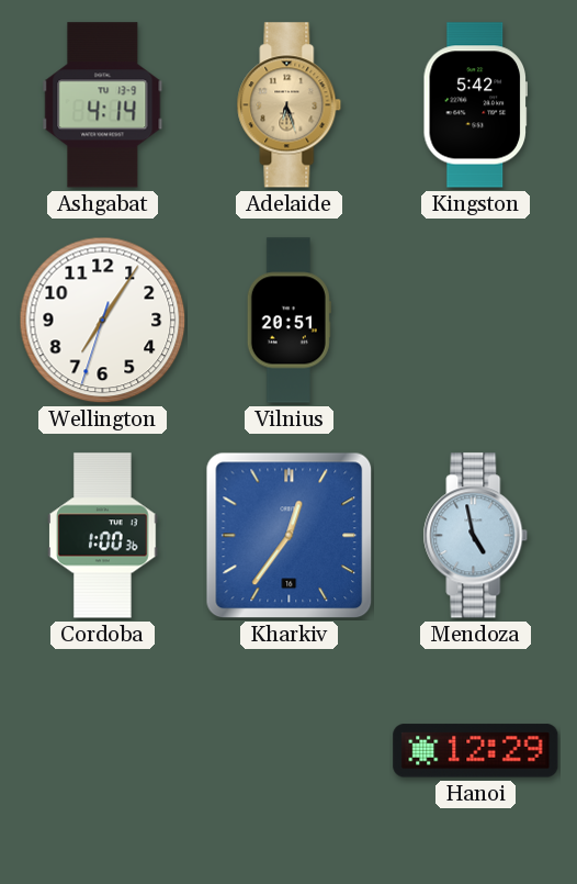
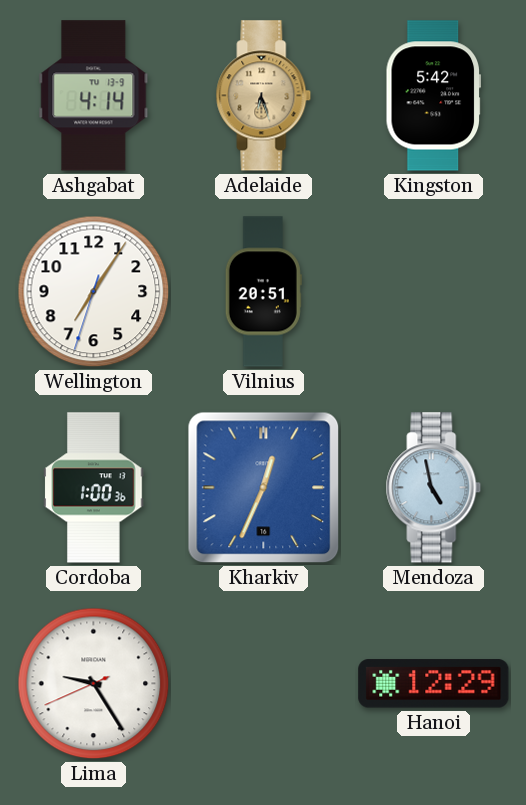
Kharkiv: 12:36 -> 12:34 (264, 488)
Lima: none -> 9:24 (94, 684)
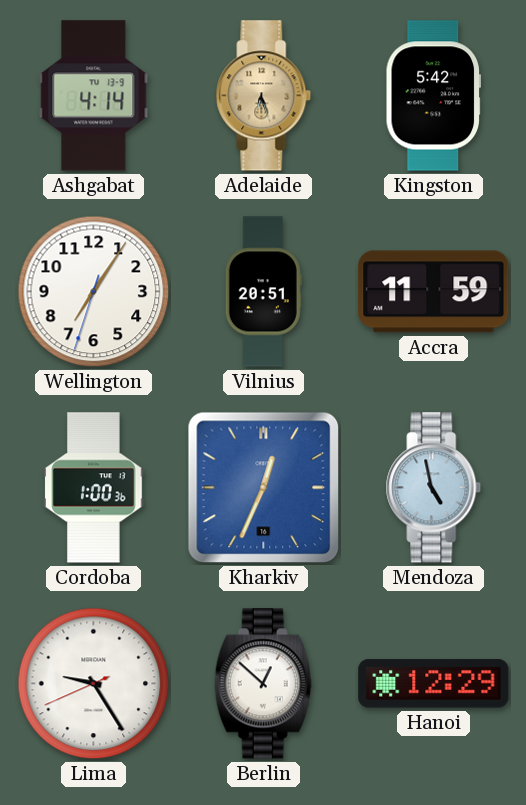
Accra: none -> 11:59 (434, 292)
Berlin: none -> 12:52 (263, 684)
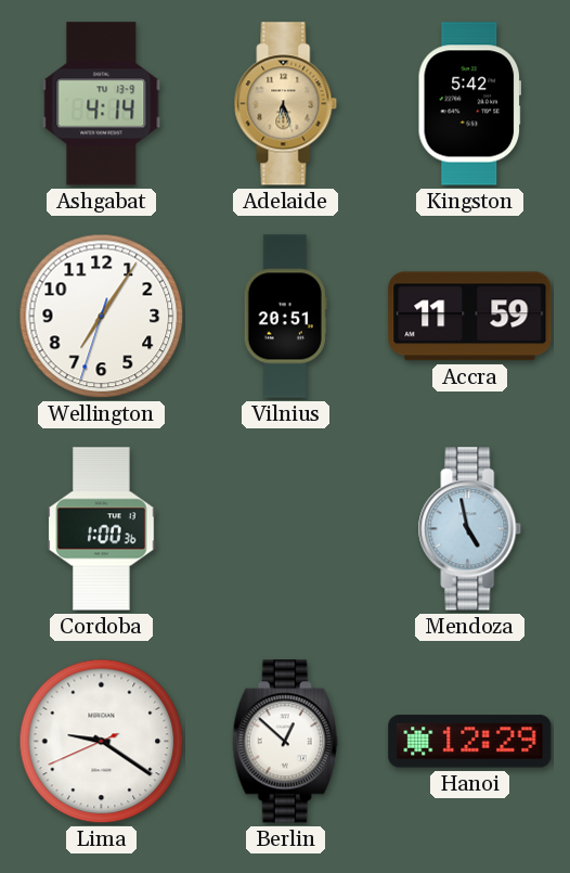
Kharkiv: 12:34 -> none (264, 488)
Lima: 9:24 -> 9:20 (102, 742)
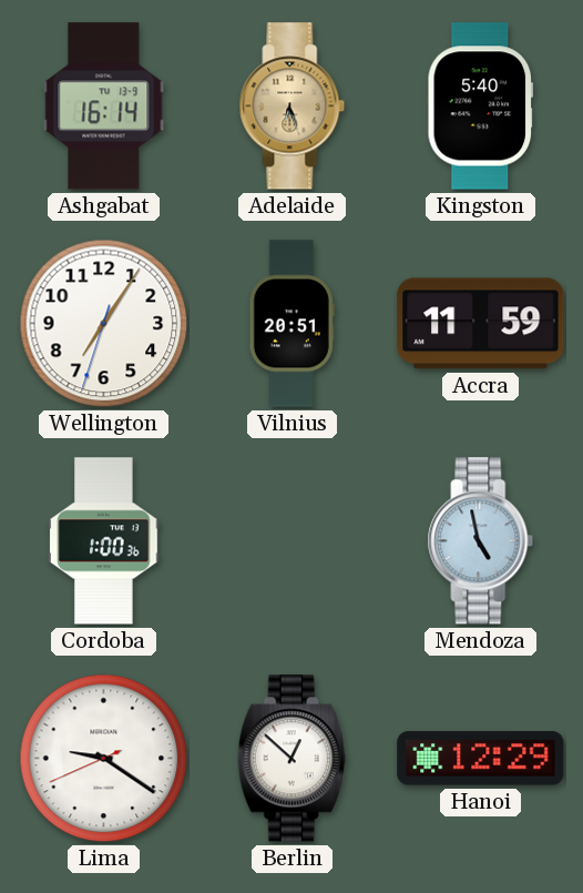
Ashgabat: 4:14 -> 16:14 (104, 106)
Kingston: 5:42 -> 5:40 (480, 106)
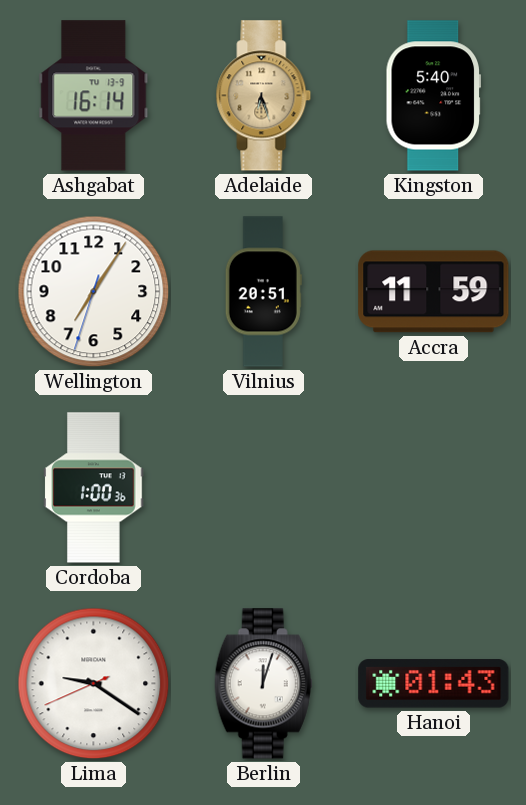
Mendoza: 4:58 -> none (481, 541)
Berlin: 12:52 -> 12:03 (263, 684)
Hanoi: 12:29 -> 01:43 (434, 684)
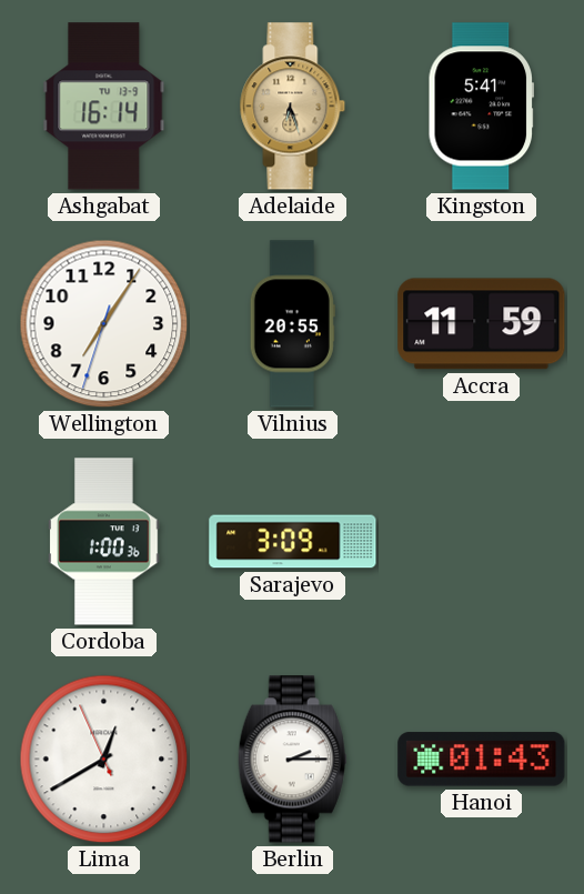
Kingston: 5:40 -> 5:41 (481, 107)
Vilnius: 20:51 -> 20:55 (292, 324)
Sarajevo: none -> 3:09 (293, 542)
Lima: 9:20 -> 12:39 (104, 760)
Berlin: 12:03 -> 2:15 (292, 760)
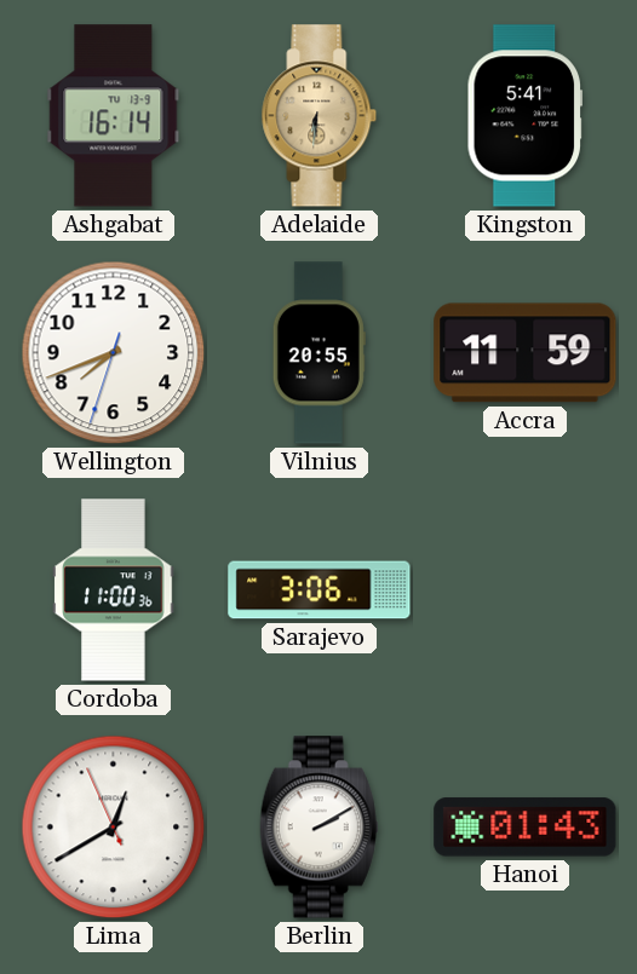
Adelaide: 6:27 -> 6:31 (320, 116)
Wellington: 7:05 -> 7:41 (114, 353)
Cordoba: 1:00 -> 11:00 (114, 590)
Sarajevo: 3:09 -> 3:06 (320, 590)
Berlin: 2:15 -> 2:10 (318, 828)
